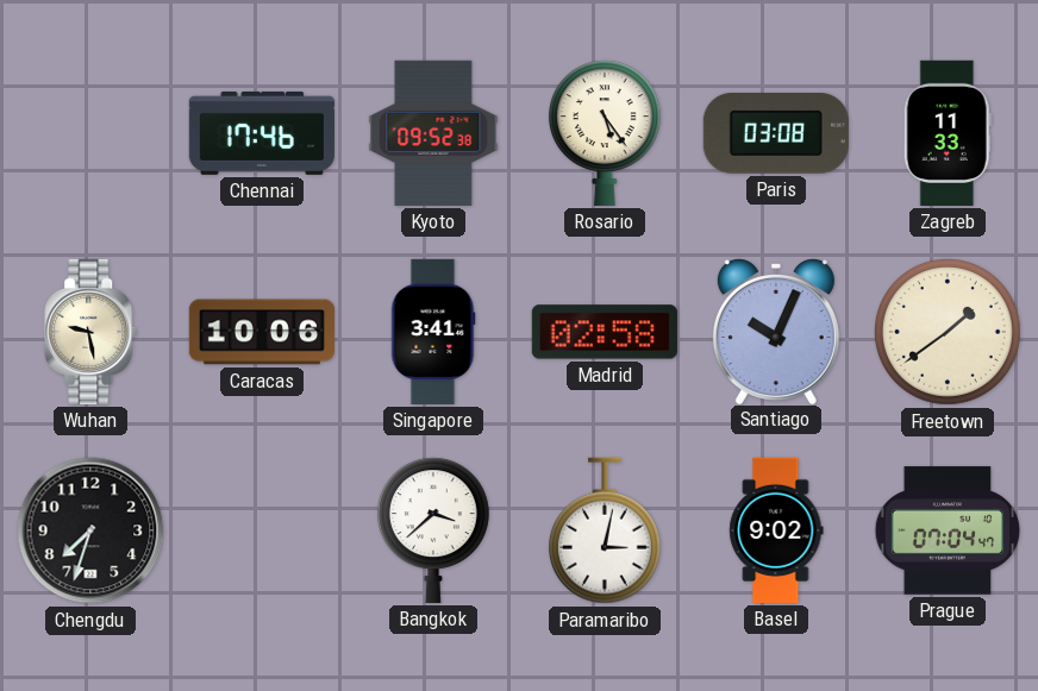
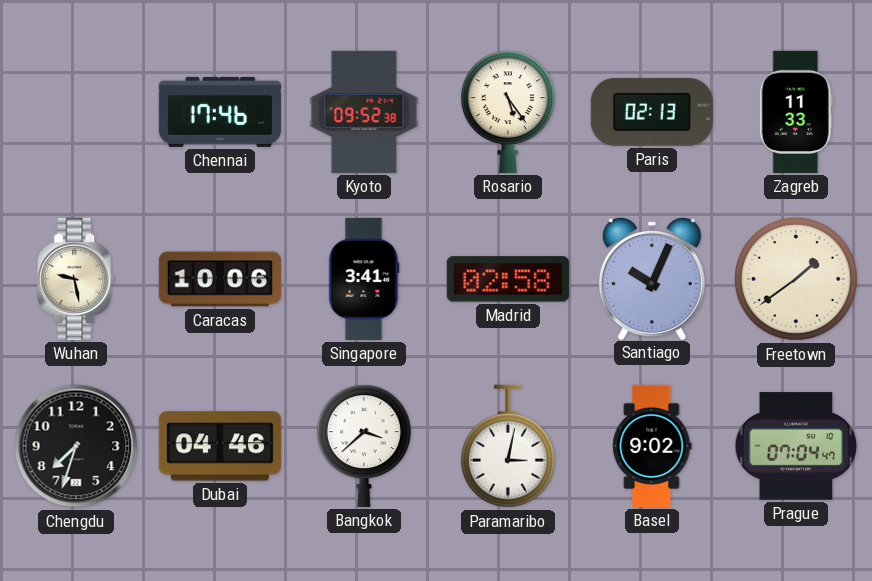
Paris: 03:08 -> 02:13 (652, 112)
Dubai: none -> 04:46 (220, 446)
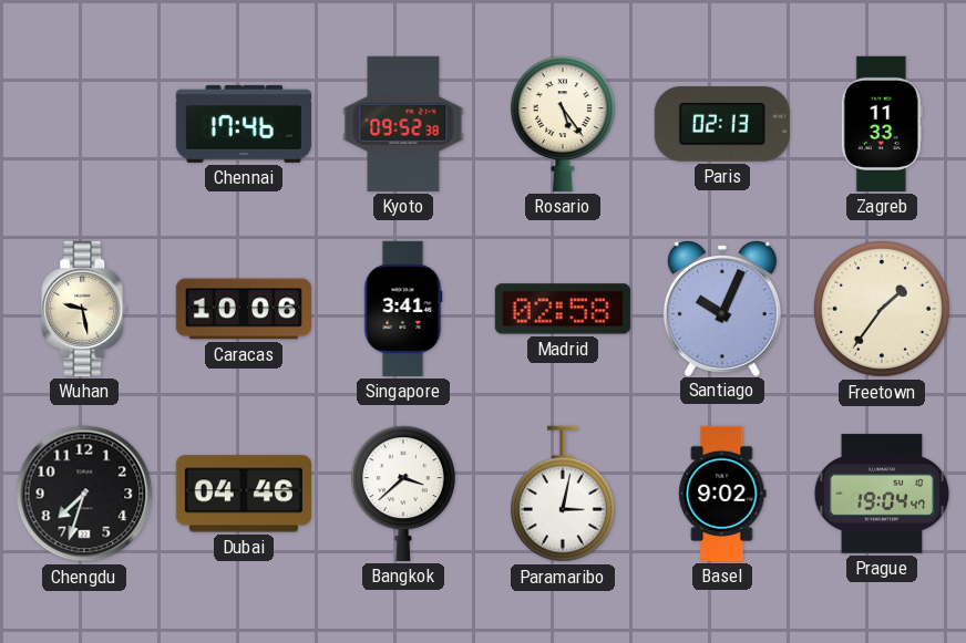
Freetown: 1:39 -> 1:36 (883, 310)
Prague: 07:04 -> 19:04 (882, 494)
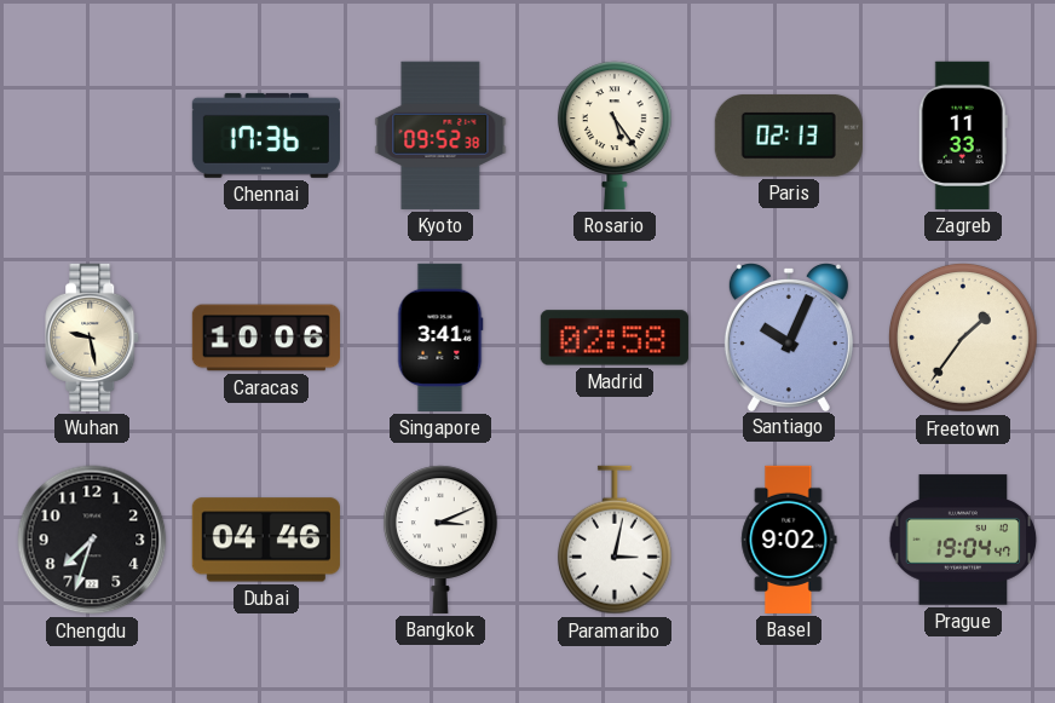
Chennai: 17:46 -> 17:36 (266, 136)
Bangkok: 3:38 -> 3:11 (440, 540)
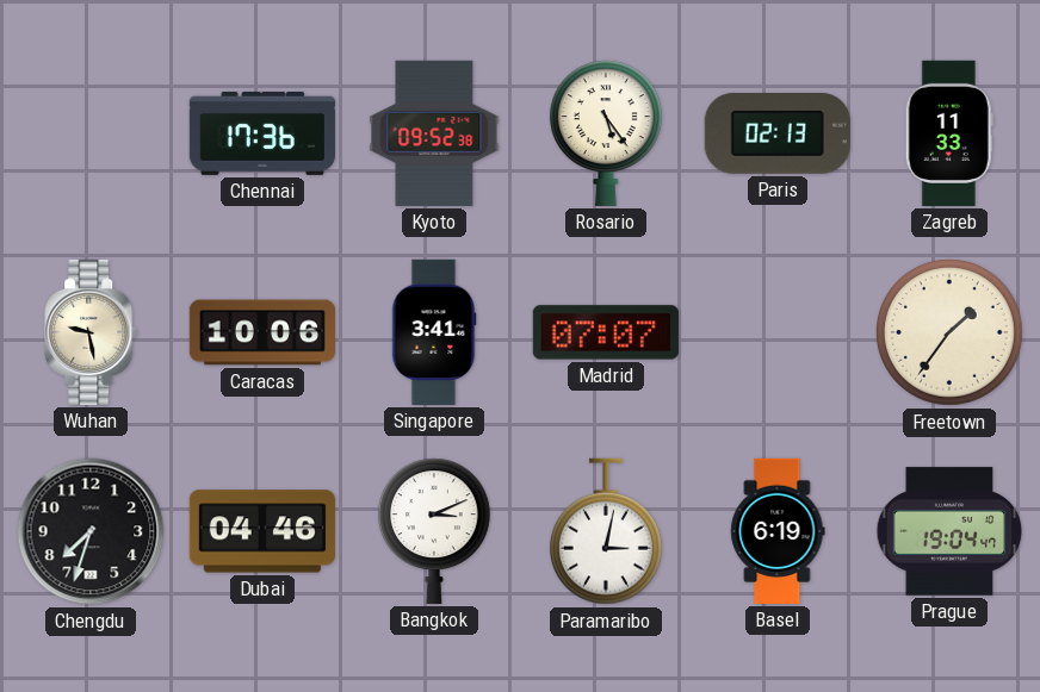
Madrid: 02:58 -> 07:07 (606, 332)
Santiago: 10:04 -> none (789, 338)
Basel: 9:02 -> 6:19 (778, 531)
